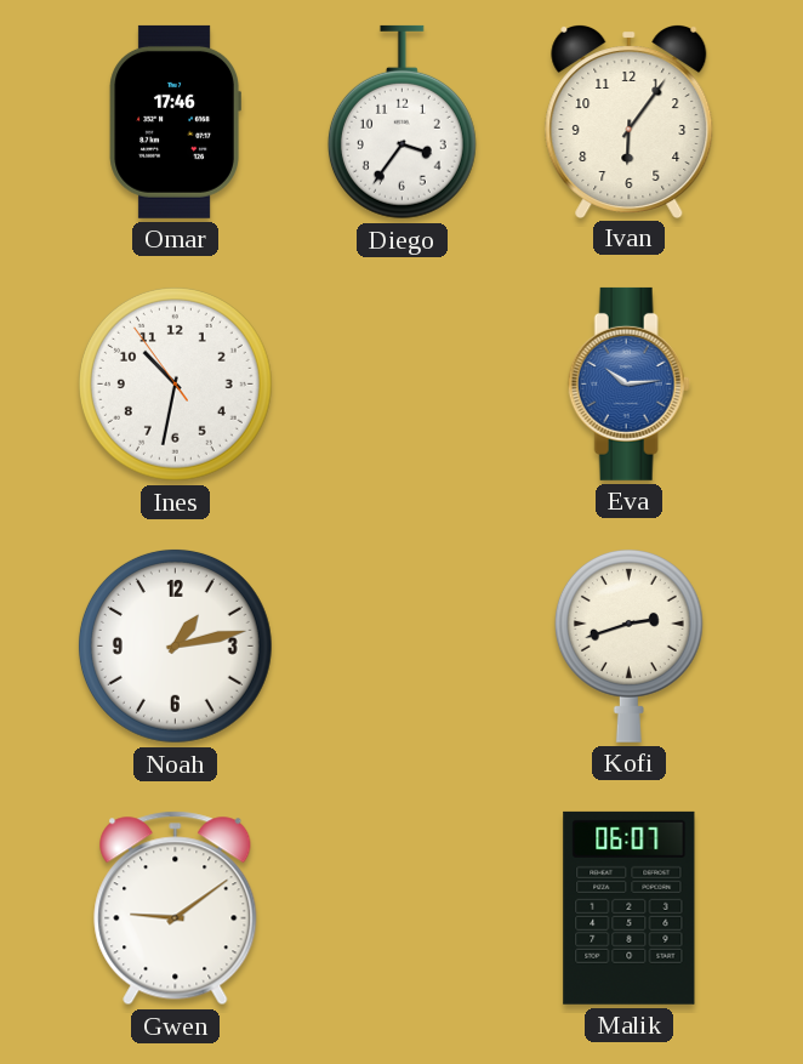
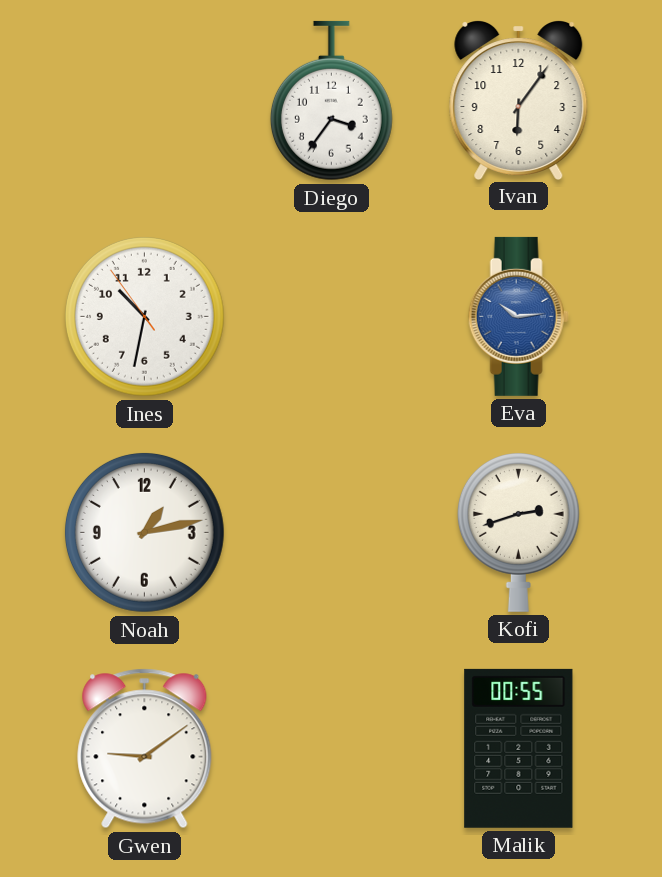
Omar: 17:46 -> none (175, 121)
Malik: 06:07 -> 00:55 (519, 748)
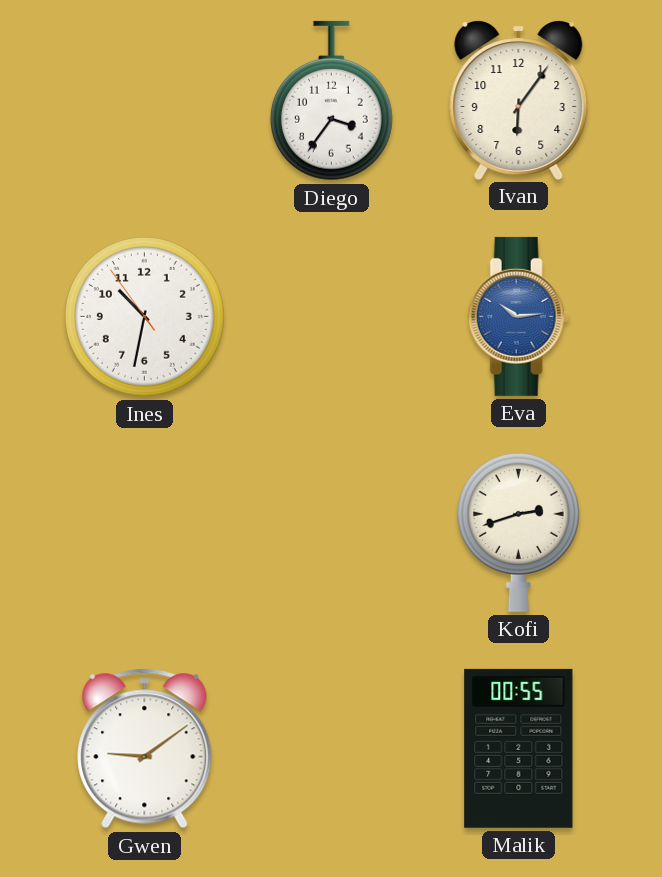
Noah: 1:13 -> none (144, 532)
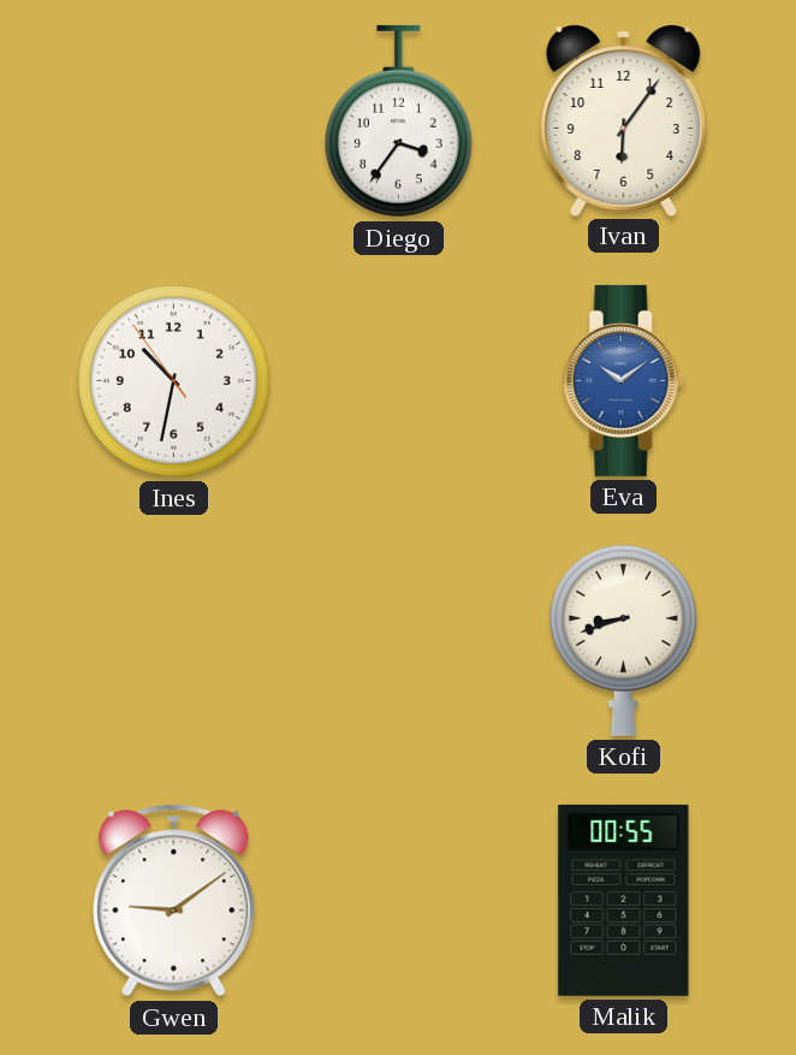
Eva: 10:14 -> 10:09 (623, 380)
Kofi: 2:42 -> 8:42 (623, 641)
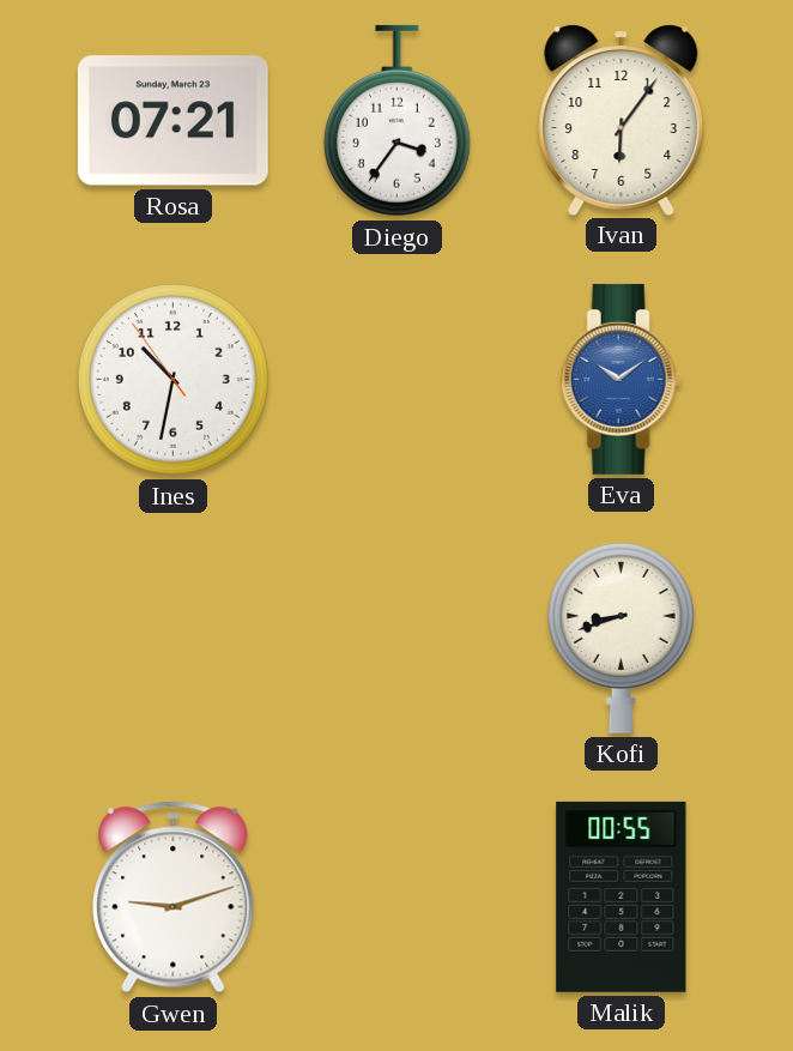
Rosa: none -> 07:21 (172, 121)
Gwen: 9:09 -> 9:12 (174, 898)
